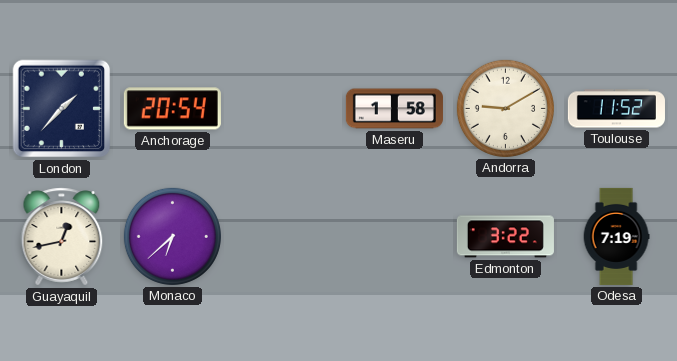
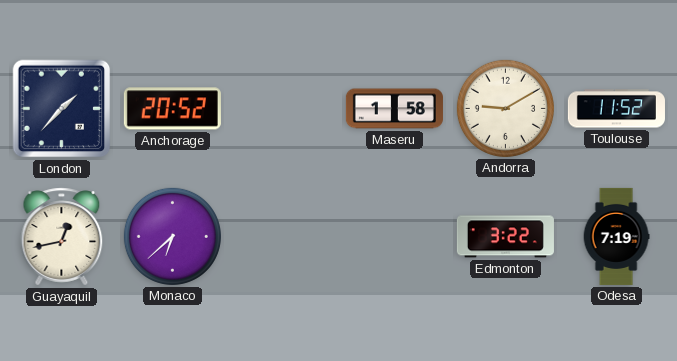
Anchorage: 20:54 -> 20:52 (172, 109)
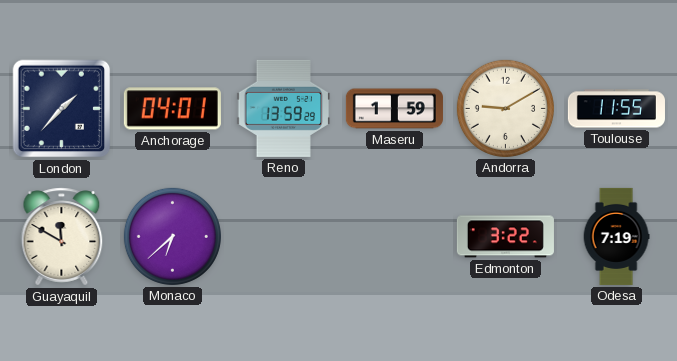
Anchorage: 20:52 -> 04:01 (172, 109)
Reno: none -> 13:59 (284, 108)
Maseru: 1:58 -> 1:59 (394, 109)
Toulouse: 11:52 -> 11:55 (616, 109)
Guayaquil: 12:43 -> 11:50 (62, 237)
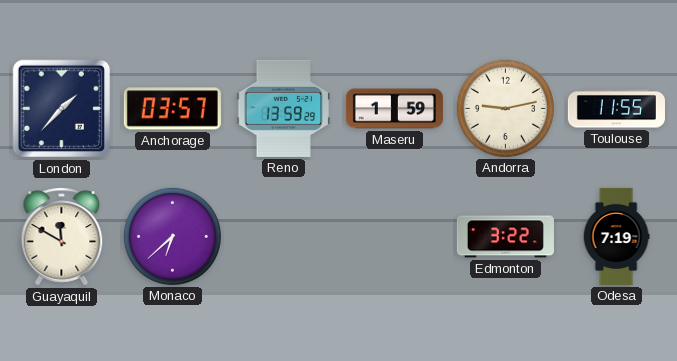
Anchorage: 04:01 -> 03:57 (172, 109)
Andorra: 9:10 -> 9:13 (505, 108)
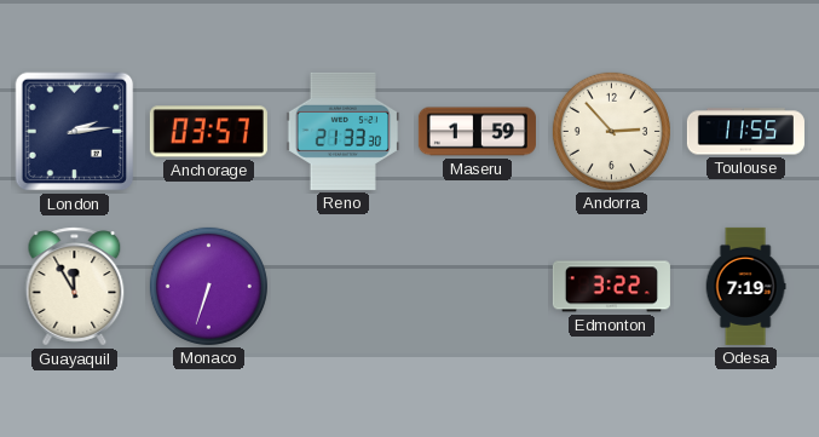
London: 1:37 -> 2:14 (75, 132)
Reno: 13:59 -> 21:33 (344, 131)
Andorra: 9:13 -> 2:53 (611, 131)
Guayaquil: 11:50 -> 11:55 (75, 287)
Monaco: 6:38 -> 6:33 (208, 286)
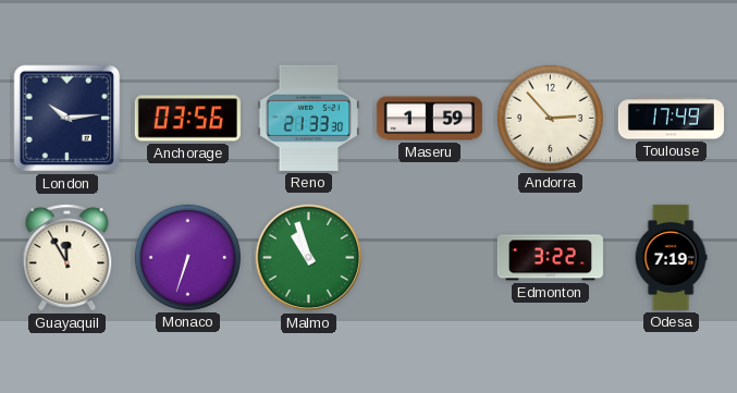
London: 2:14 -> 10:14 (67, 119)
Anchorage: 03:57 -> 03:56 (187, 119)
Toulouse: 11:55 -> 17:49 (671, 119)
Malmo: none -> 10:57 (309, 258)
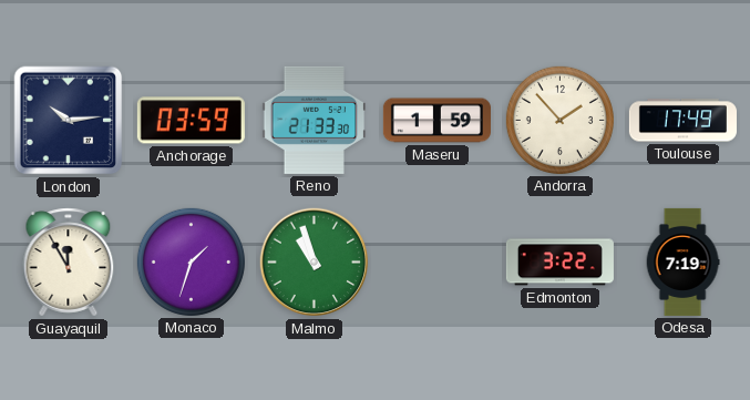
Anchorage: 03:56 -> 03:59 (191, 121)
Andorra: 2:53 -> 1:53 (559, 120)
Monaco: 6:33 -> 1:33 (191, 261)
